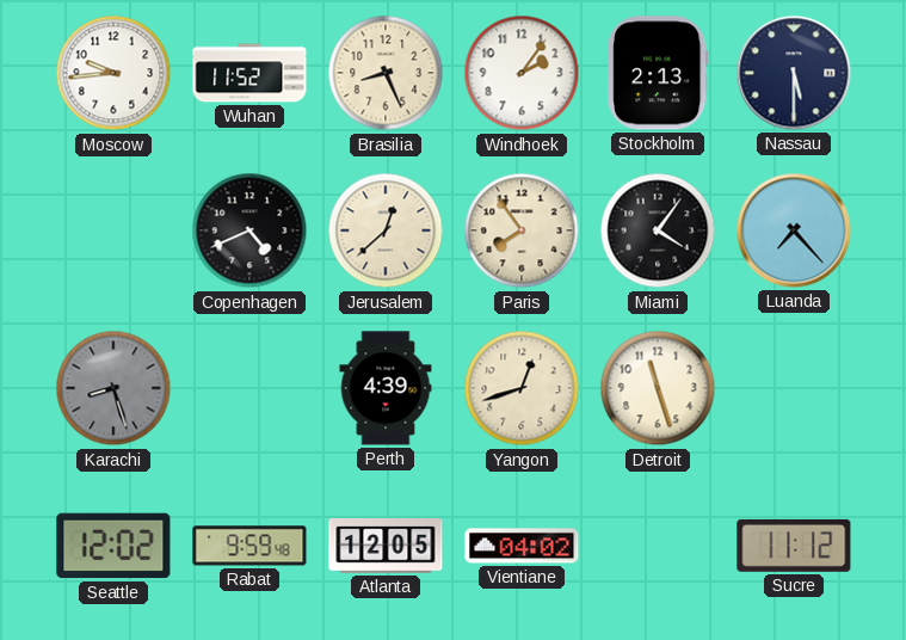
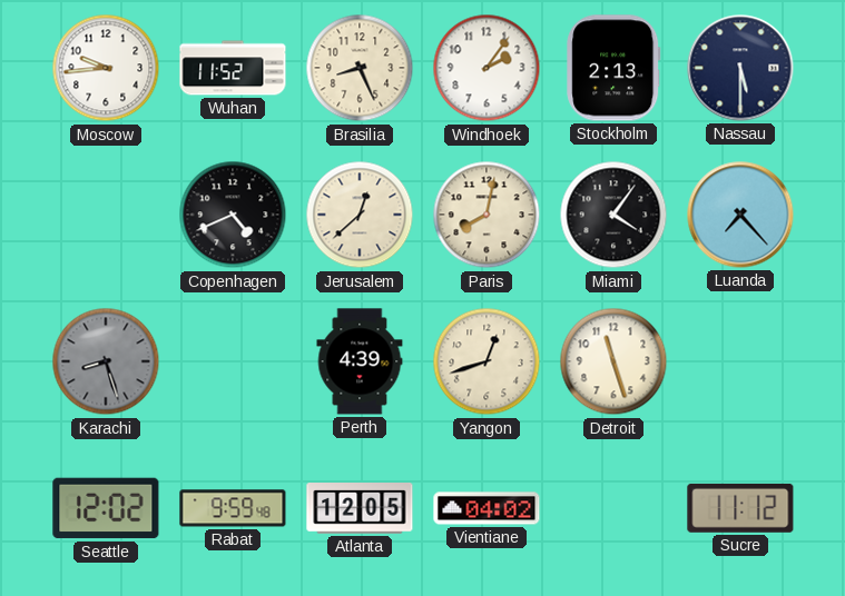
Paris: 7:54 -> 8:02 (487, 215)
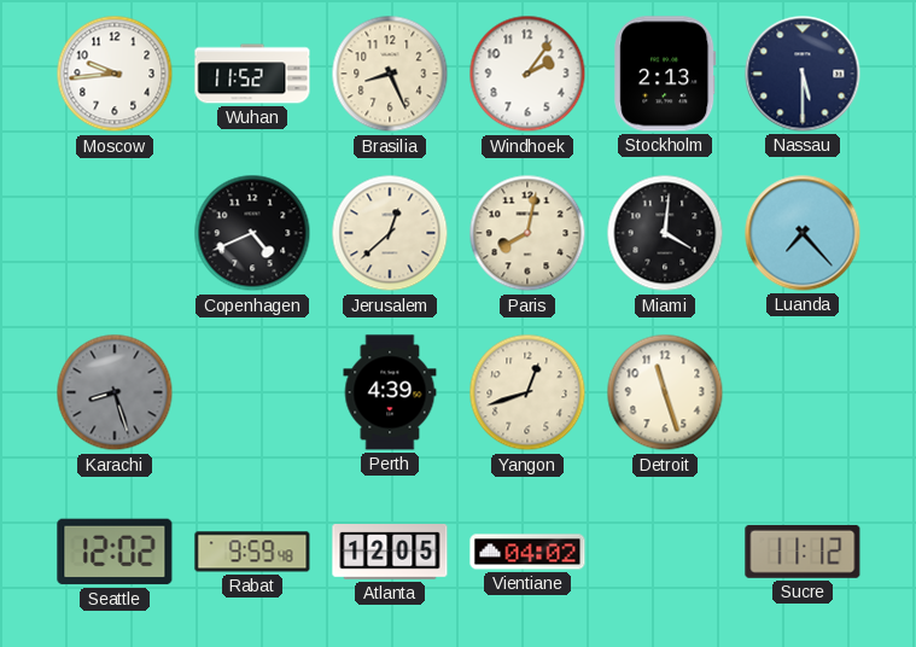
Miami: 4:06 -> 4:01 (665, 233)
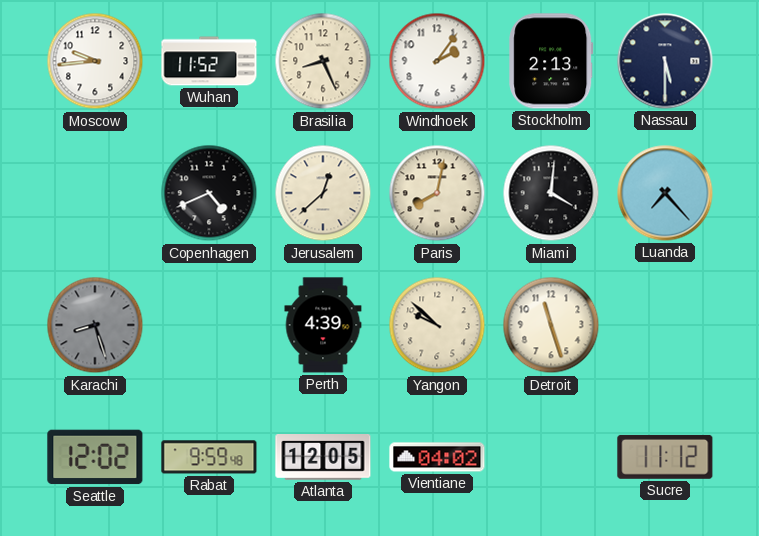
Yangon: 12:42 -> 9:52 (437, 325)
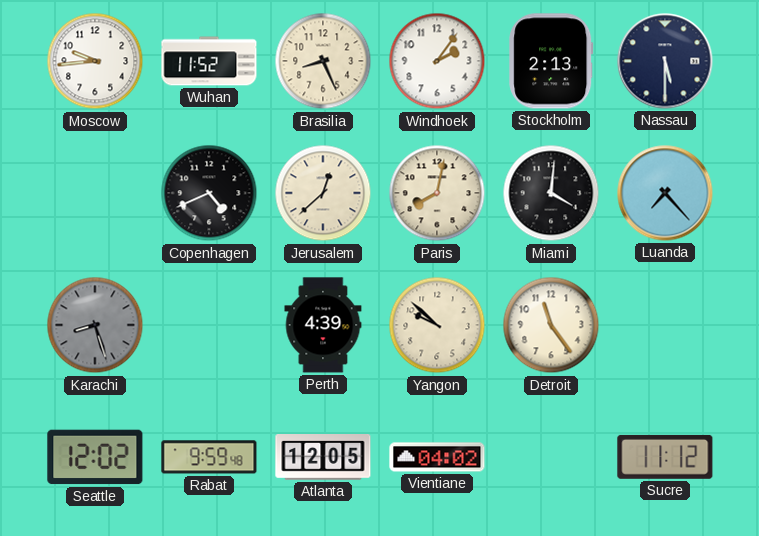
Detroit: 11:27 -> 11:24 (551, 325)
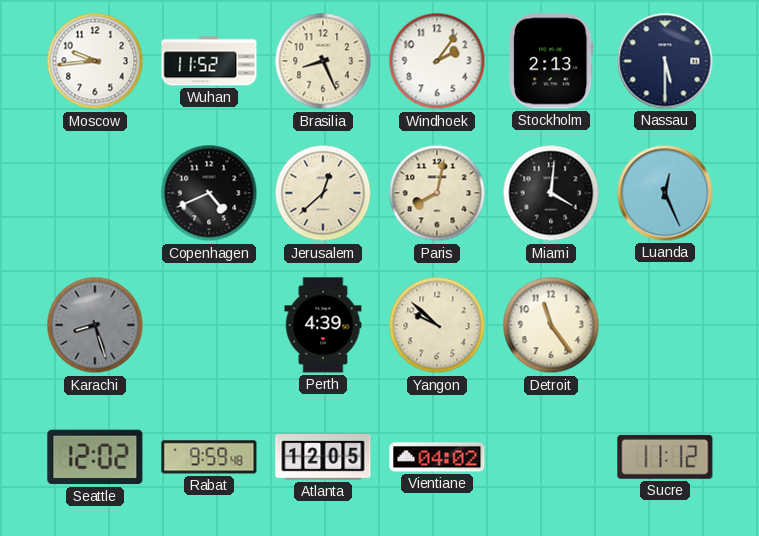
Luanda: 7:23 -> 12:26 (665, 193)
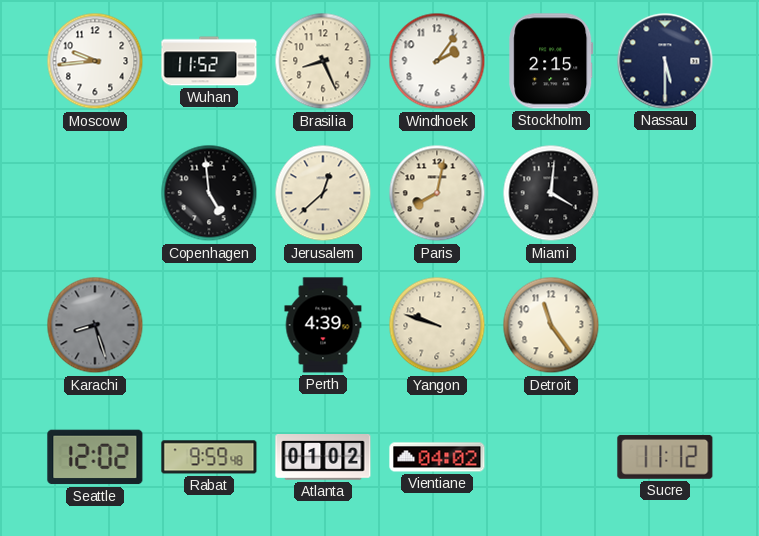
Stockholm: 2:13 -> 2:15 (551, 61)
Copenhagen: 4:41 -> 4:59 (209, 193)
Luanda: 12:26 -> none (665, 193)
Yangon: 9:52 -> 9:48 (437, 325)
Atlanta: 12:05 -> 01:02 (323, 458)
